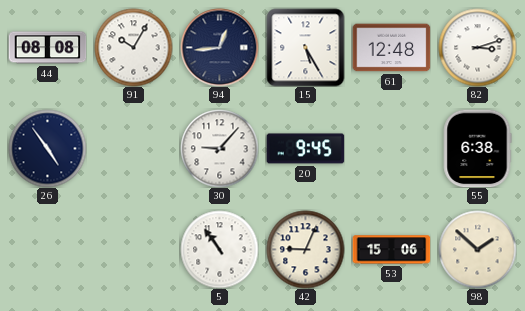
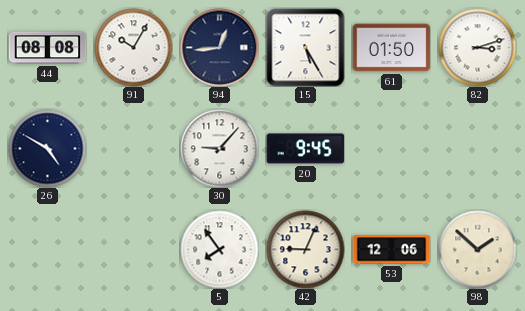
61: 12:48 -> 01:50 (391, 48)
26: 4:54 -> 4:50 (47, 148)
55: 6:38 -> none (477, 148)
5: 10:54 -> 7:54 (219, 249)
53: 15:06 -> 12:06 (391, 250)
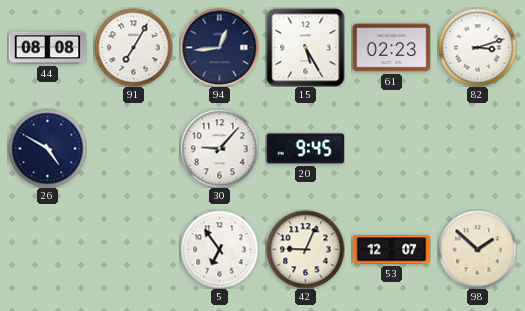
91: 10:05 -> 7:05 (133, 47)
61: 01:50 -> 02:23 (391, 48)
5: 7:54 -> 6:54 (219, 249)
53: 12:06 -> 12:07 (391, 250)
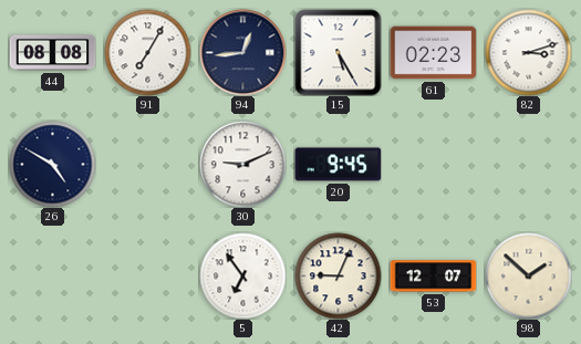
30: 9:07 -> 9:11 (242, 164)
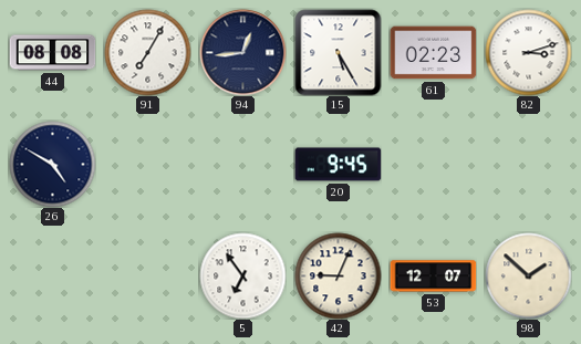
30: 9:11 -> none (242, 164)
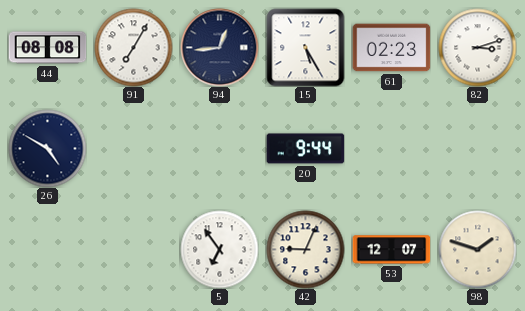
20: 9:45 -> 9:44 (305, 149)
98: 1:52 -> 1:48 (477, 249)
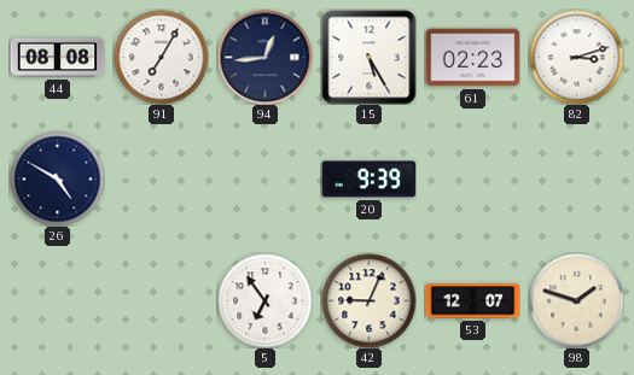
20: 9:44 -> 9:39 (368, 180)
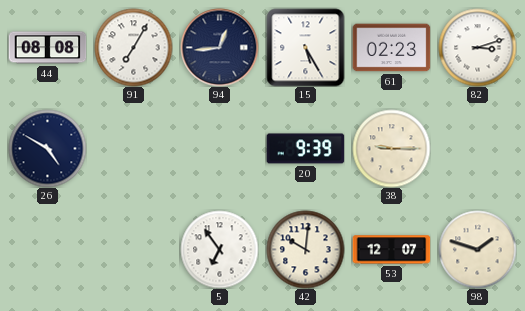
38: none -> 9:15 (391, 148)
42: 9:04 -> 10:01 (305, 249)
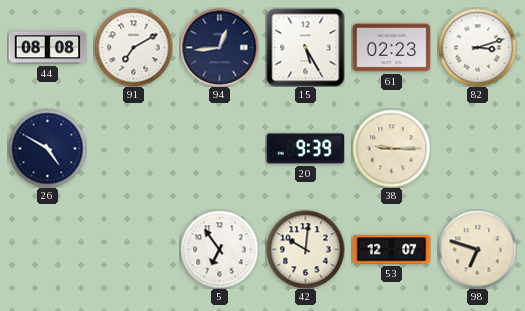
91: 7:05 -> 7:10 (133, 47)
98: 1:48 -> 6:48 (477, 249)
